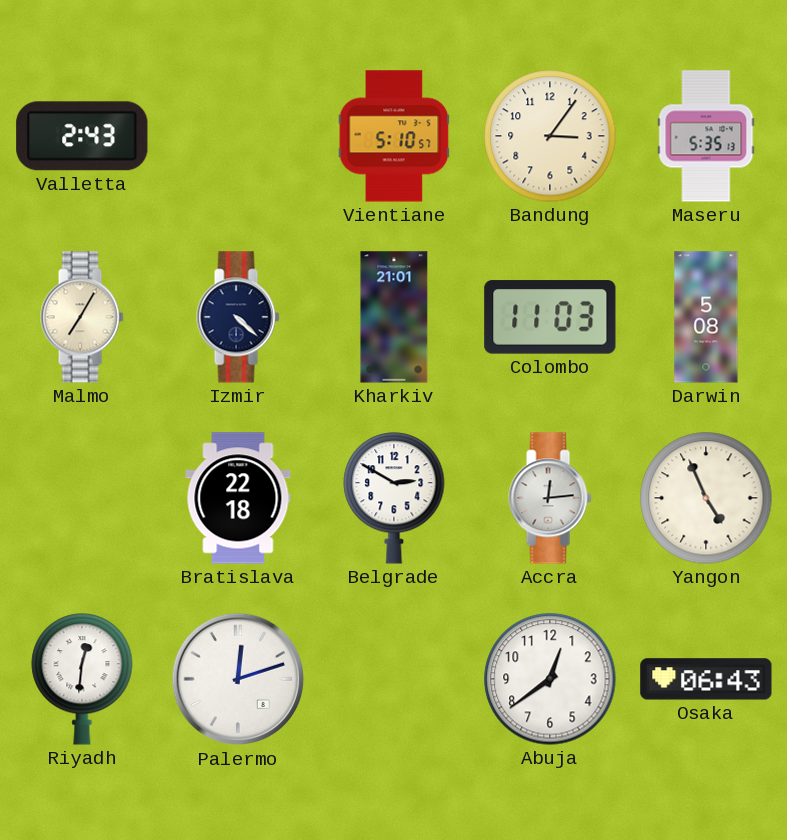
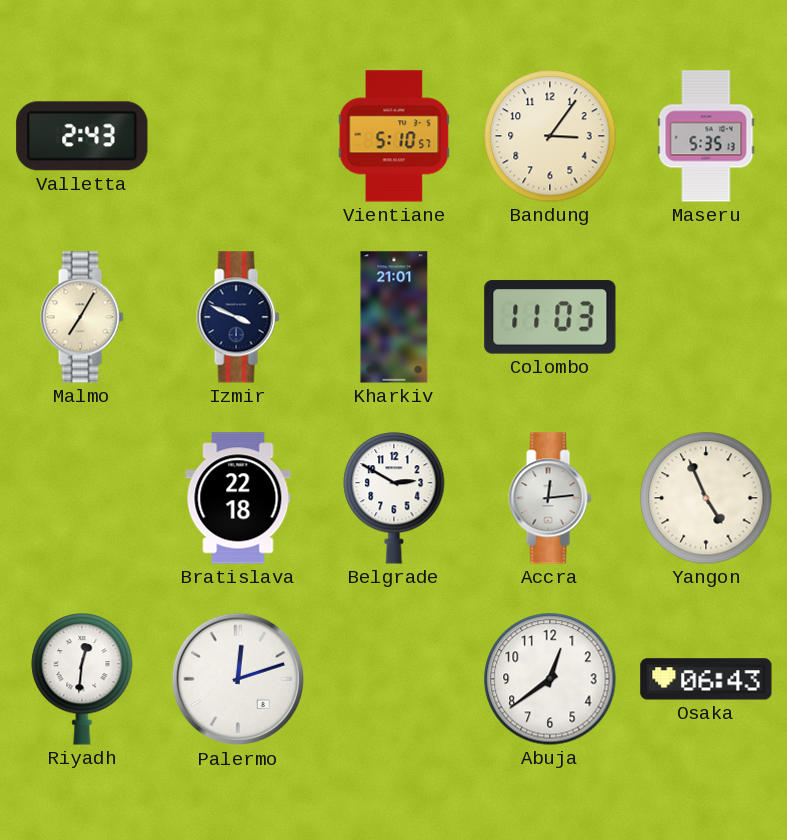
Izmir: 4:22 -> 3:49 (238, 317)
Darwin: 5:08 -> none (706, 317)
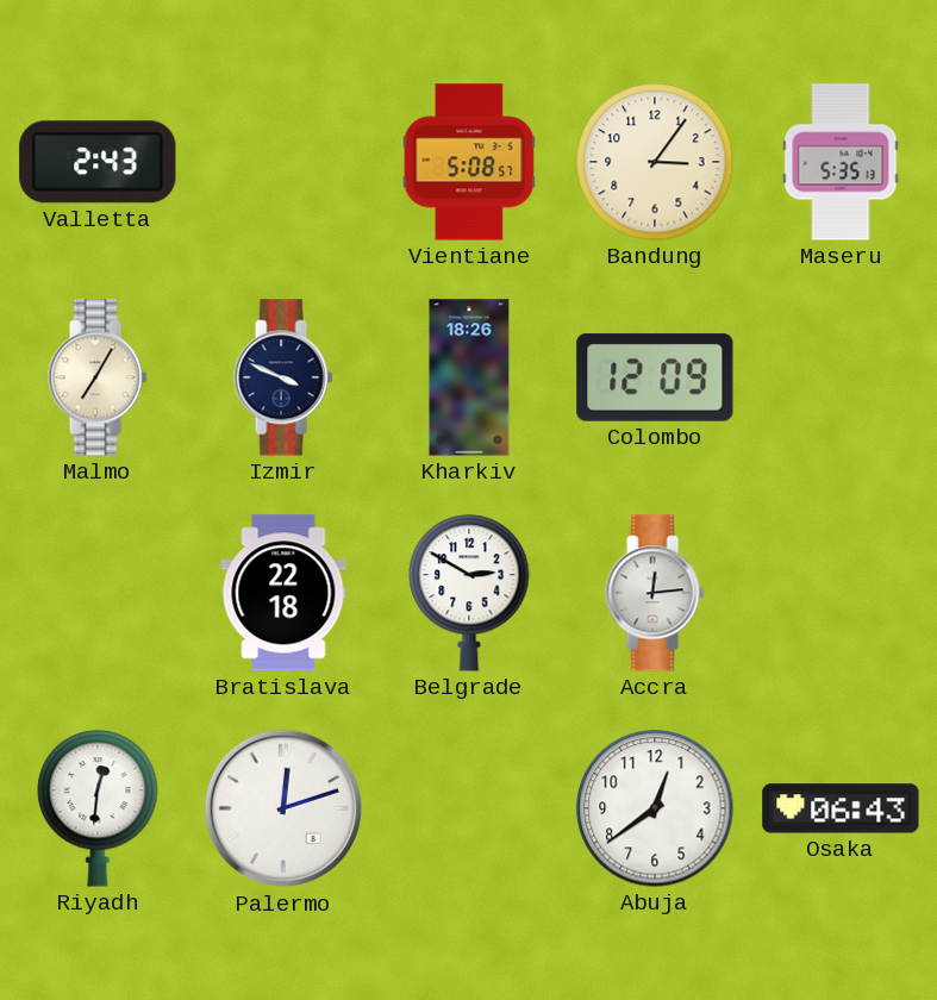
Vientiane: 5:10 -> 5:08 (469, 162)
Kharkiv: 21:01 -> 18:26 (469, 377)
Colombo: 11:03 -> 12:09 (655, 377)
Yangon: 4:56 -> none (706, 498)
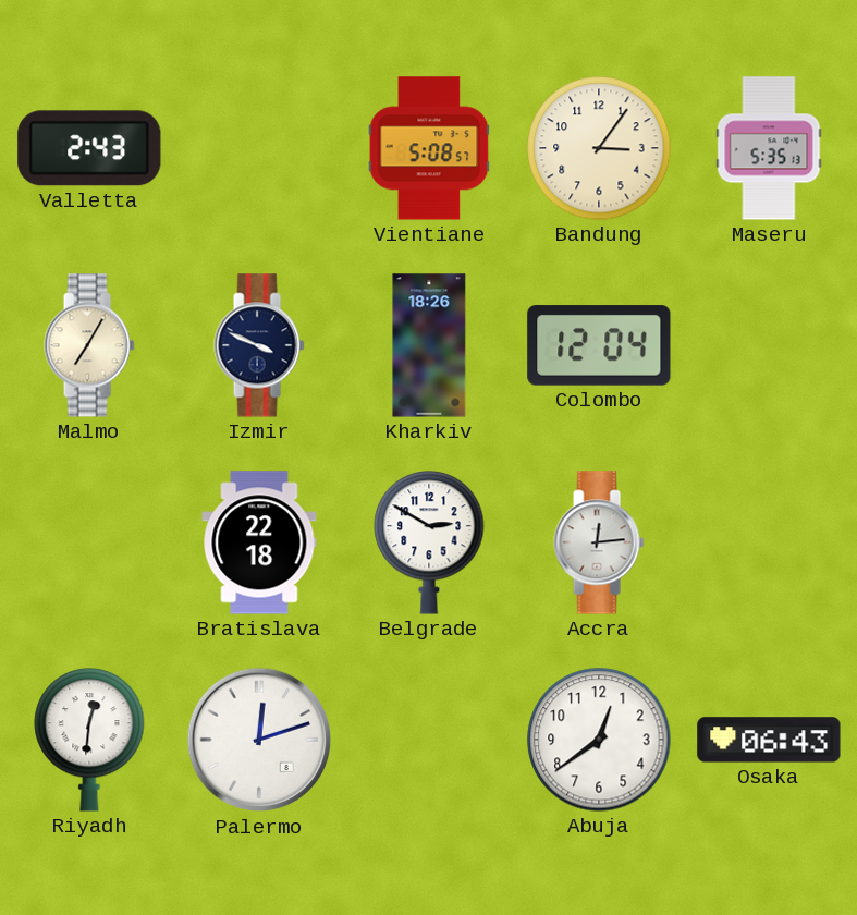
Colombo: 12:09 -> 12:04 (599, 345)
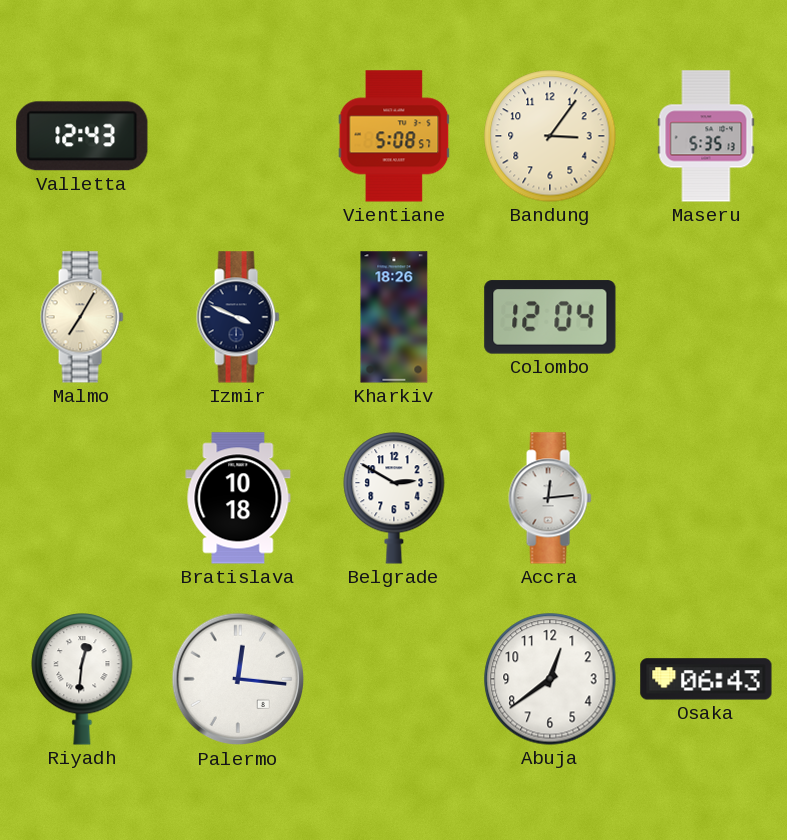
Valletta: 2:43 -> 12:43 (82, 136)
Bratislava: 22:18 -> 10:18 (238, 498)
Palermo: 12:12 -> 12:16 (238, 679)
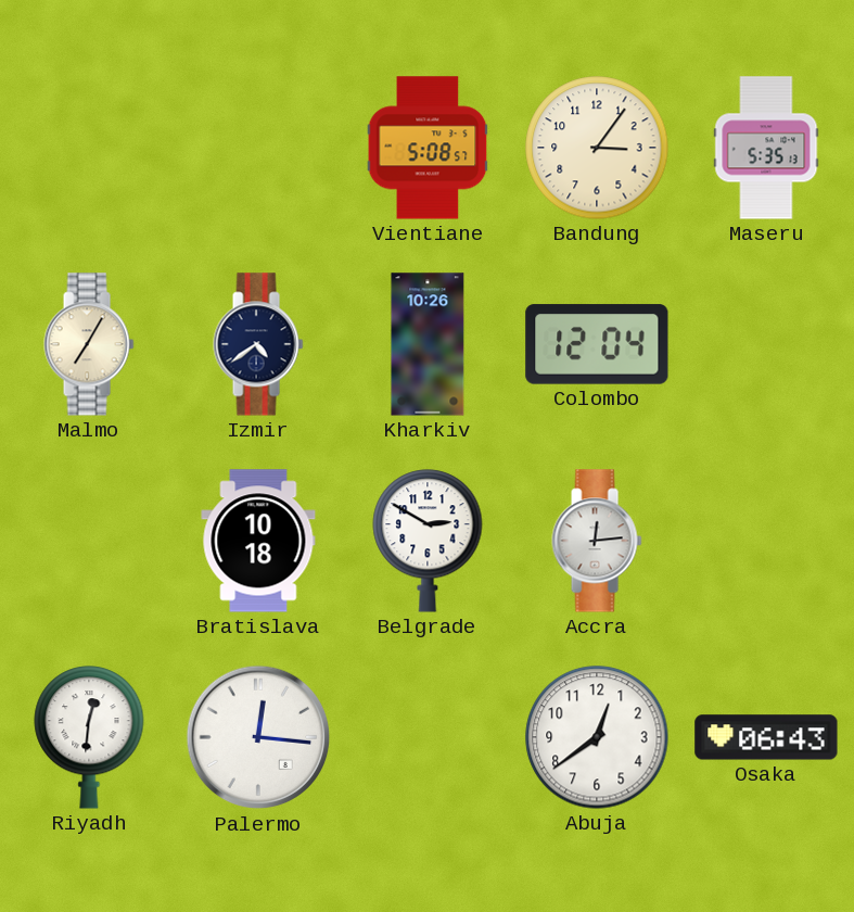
Valletta: 12:43 -> none (82, 136)
Izmir: 3:49 -> 4:39 (258, 344)
Kharkiv: 18:26 -> 10:26 (428, 344)
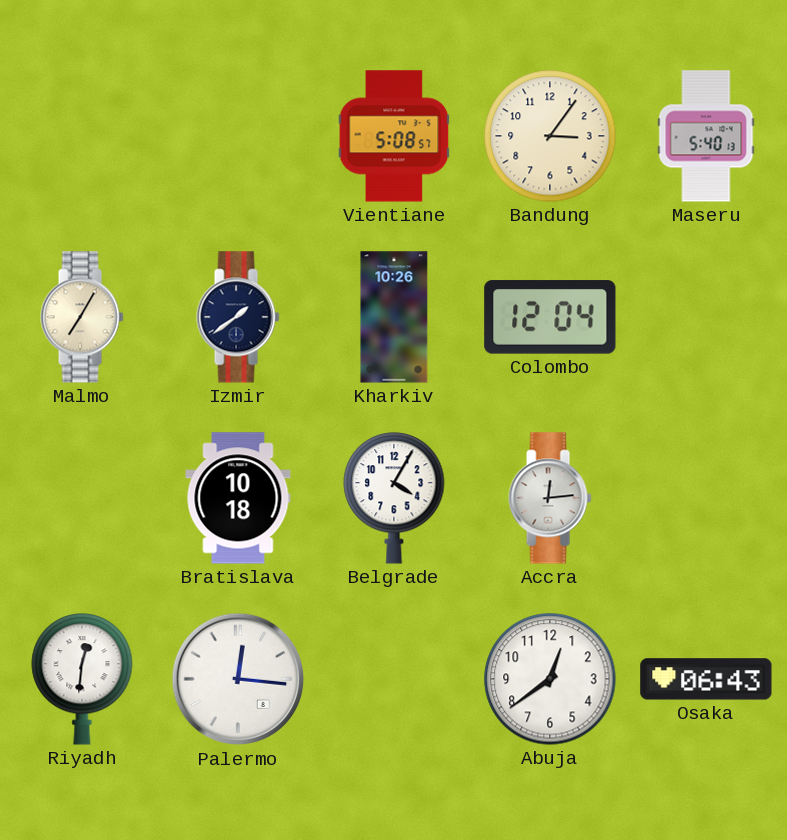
Maseru: 5:35 -> 5:40 (706, 136)
Izmir: 4:39 -> 1:39 (238, 317)
Belgrade: 2:50 -> 4:05 (394, 498)
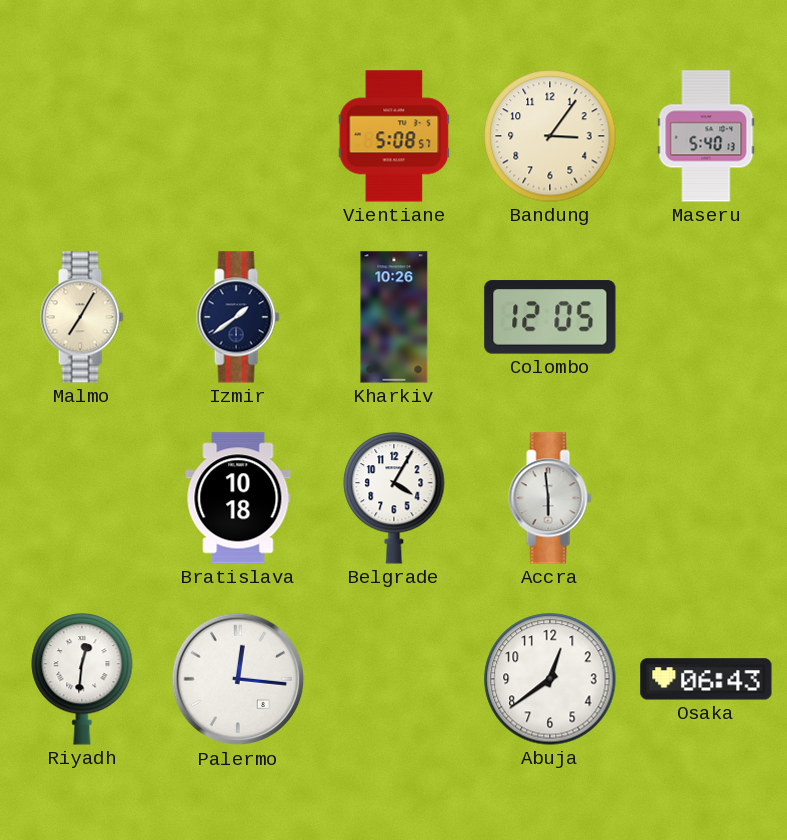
Colombo: 12:04 -> 12:05 (550, 317)
Accra: 12:14 -> 5:59 (550, 498)
